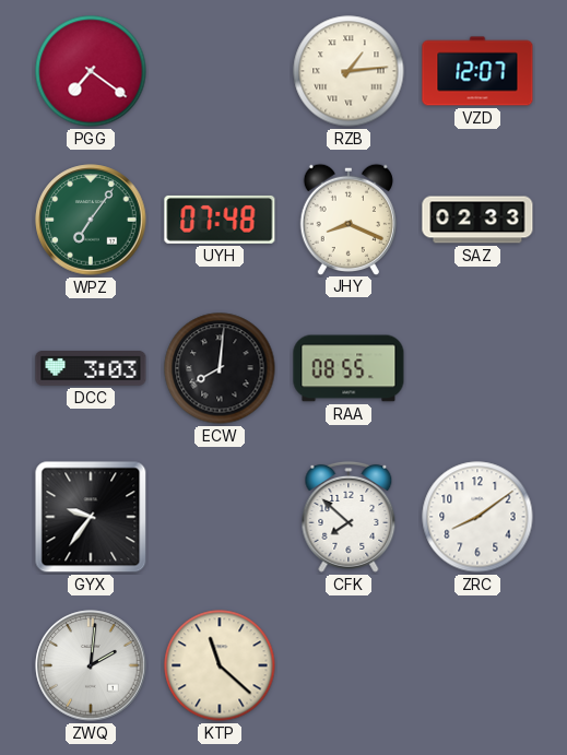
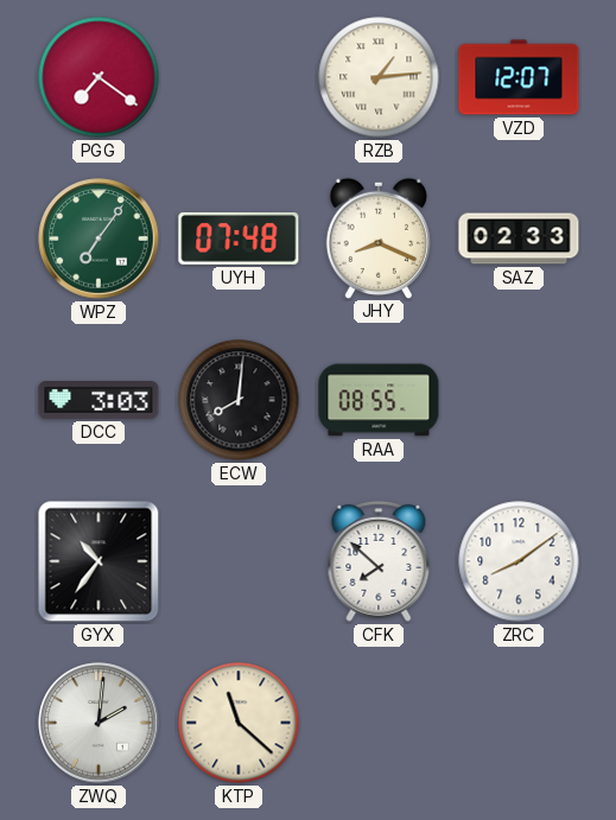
GYX: 9:36 -> 10:36 (99, 561)
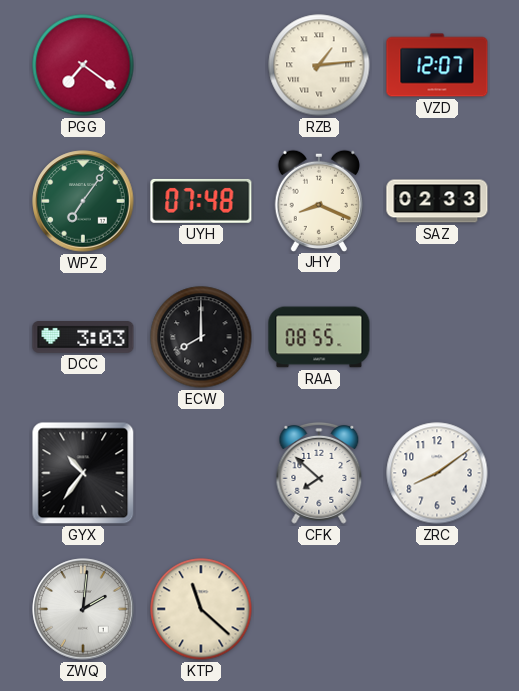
ECW: 8:01 -> 8:00 (201, 337)
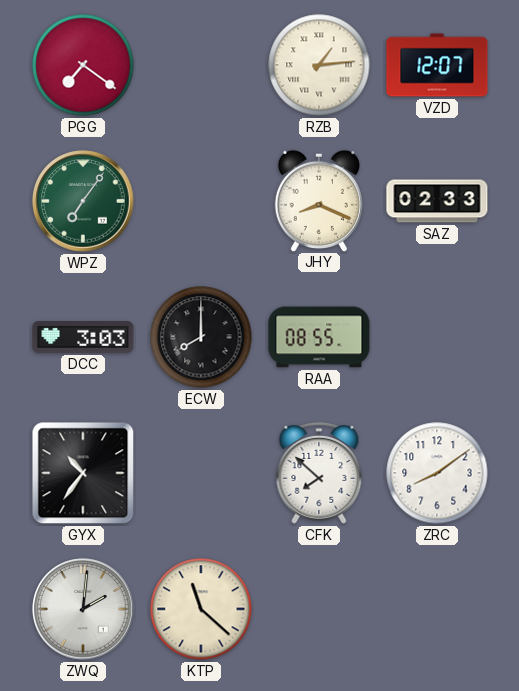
UYH: 07:48 -> none (201, 201)
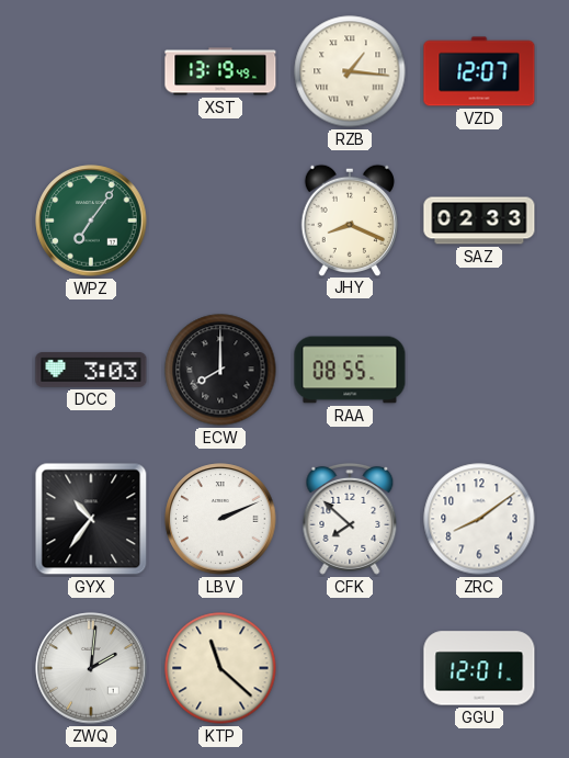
PGG: 7:21 -> none (83, 65)
XST: none -> 13:19 (220, 71)
RZB: 1:14 -> 1:16 (350, 71)
LBV: none -> 2:11 (220, 519)
GGU: none -> 12:01 (479, 668)
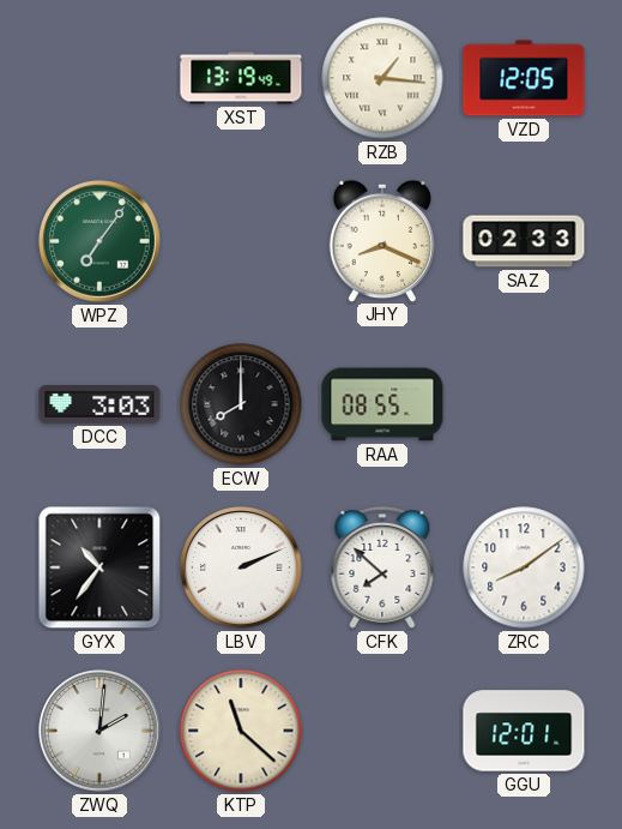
VZD: 12:07 -> 12:05 (524, 78)
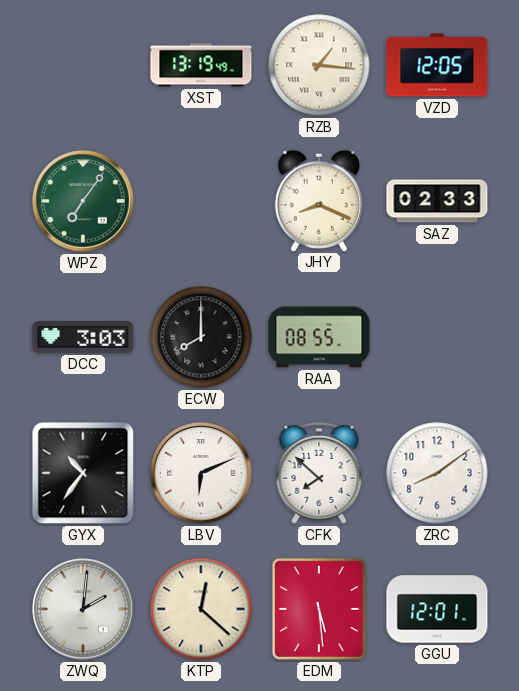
LBV: 2:11 -> 6:11 (201, 473)
KTP: 11:22 -> 12:22 (201, 609)
EDM: none -> 5:29 (319, 609)
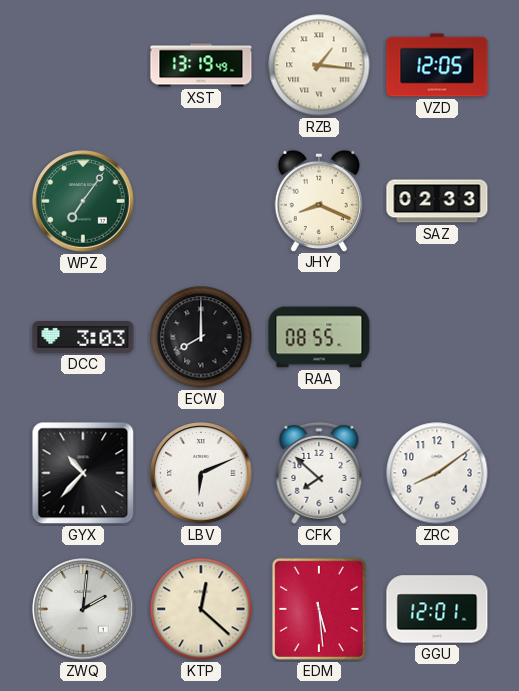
GYX: 10:36 -> 10:37 (83, 473)
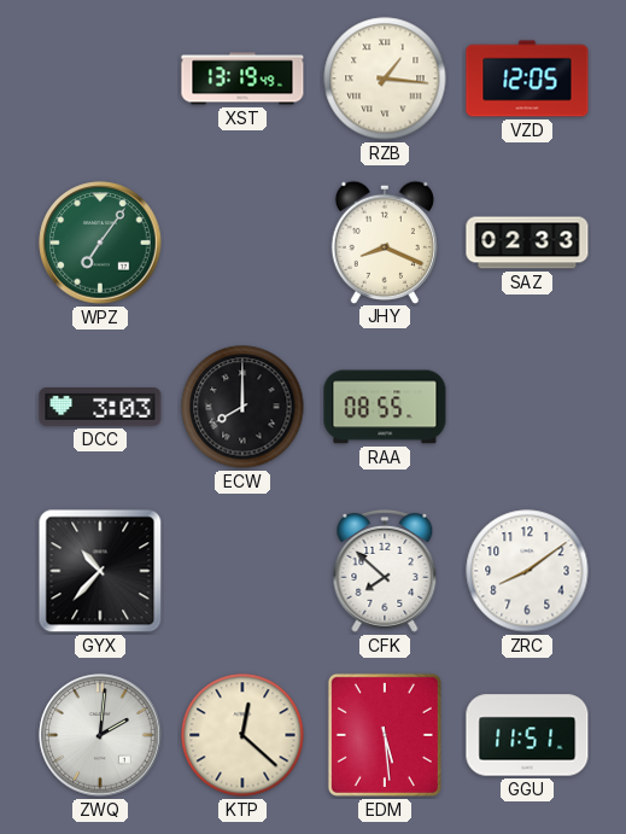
LBV: 6:11 -> none (201, 473)
GGU: 12:01 -> 11:51 (527, 735)
